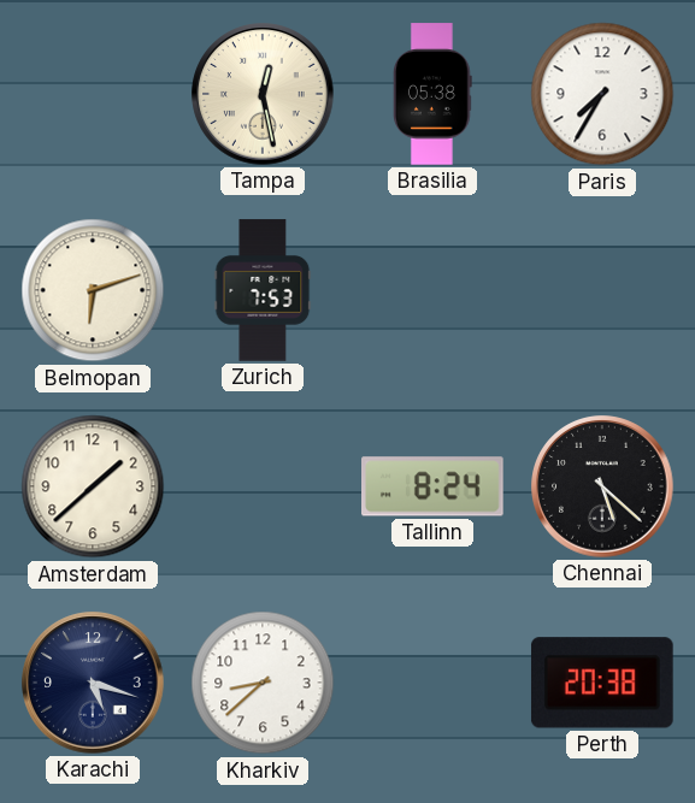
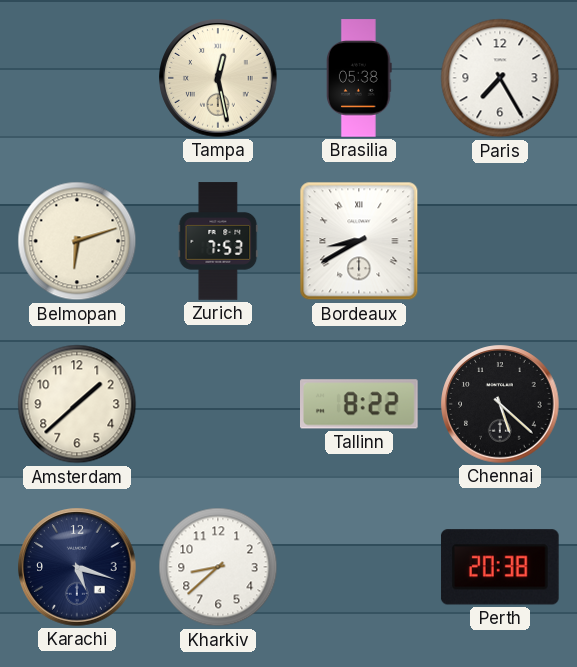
Paris: 7:35 -> 7:25 (500, 78)
Bordeaux: none -> 8:40 (359, 241)
Tallinn: 8:24 -> 8:22 (360, 404)
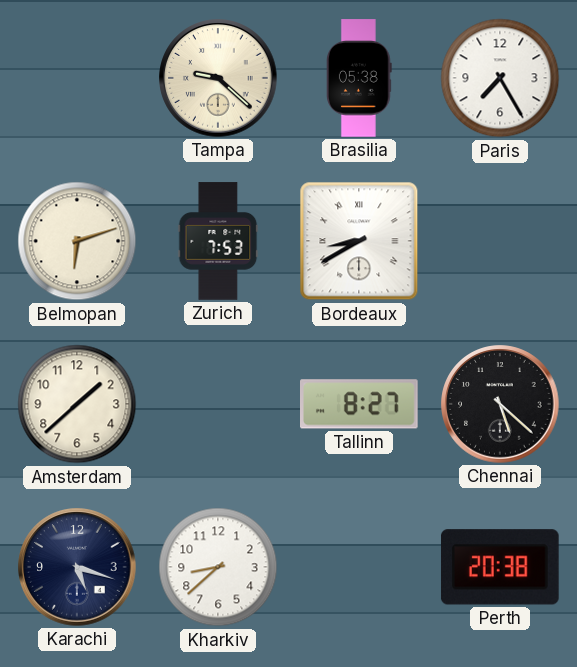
Tampa: 12:28 -> 9:22 (218, 78)
Tallinn: 8:22 -> 8:27 (360, 404)
